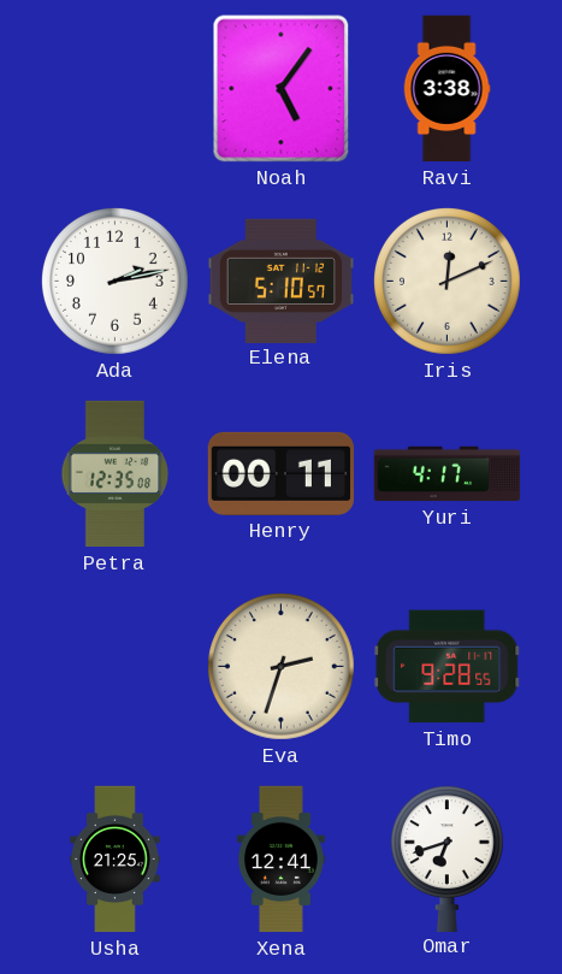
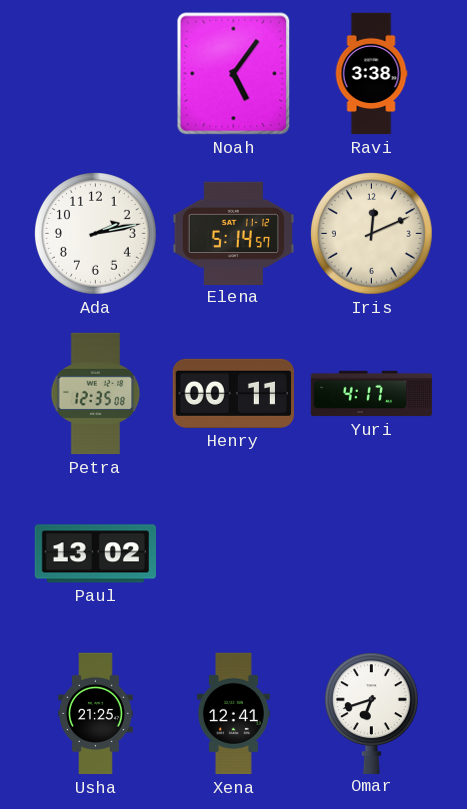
Elena: 5:10 -> 5:14 (234, 233)
Paul: none -> 13:02 (96, 554)
Eva: 2:33 -> none (280, 666)
Timo: 9:28 -> none (448, 667)
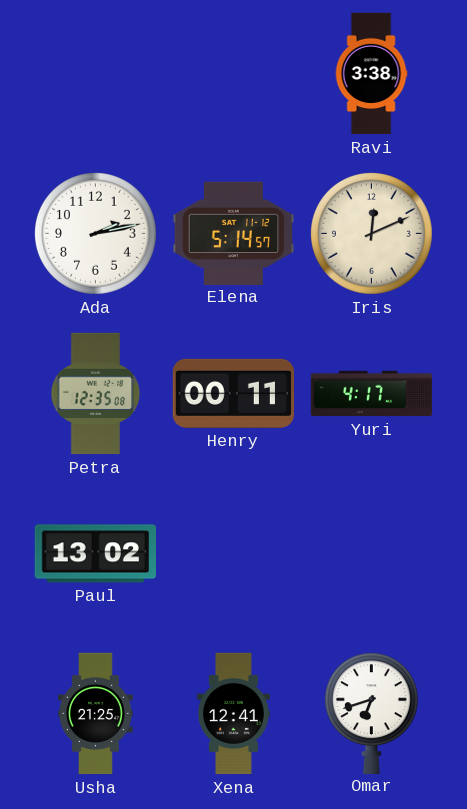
Noah: 5:06 -> none (234, 74)
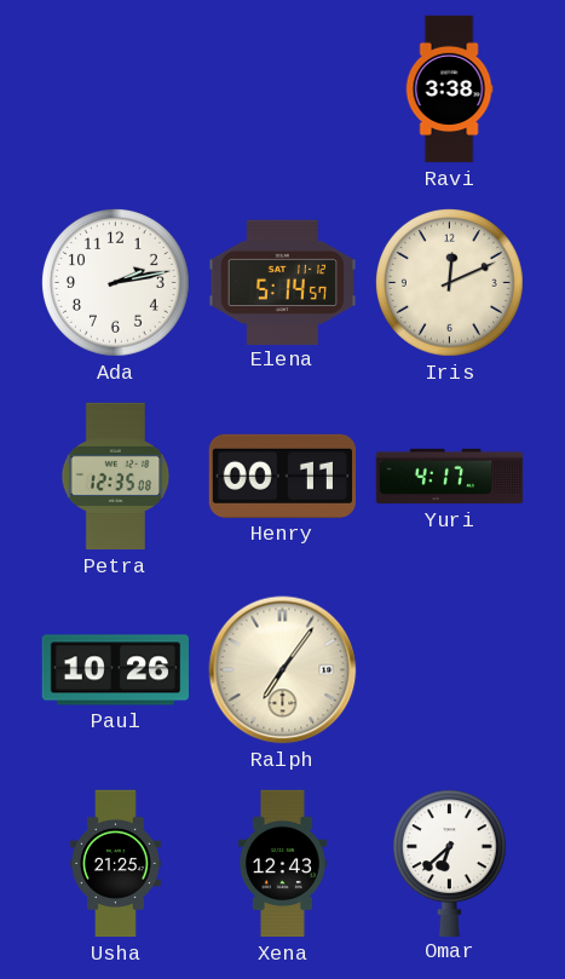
Paul: 13:02 -> 10:26 (116, 670)
Ralph: none -> 7:06 (283, 670)
Xena: 12:41 -> 12:43 (282, 864)
Omar: 6:42 -> 6:38 (449, 863)
